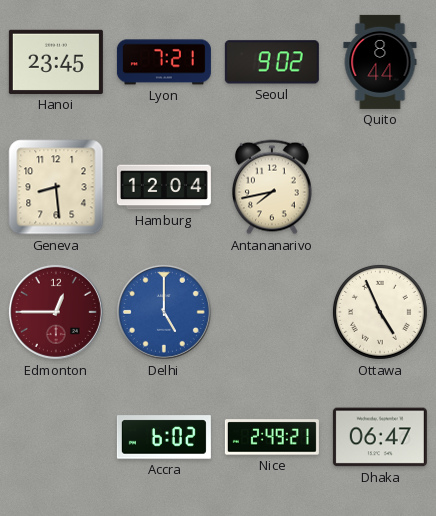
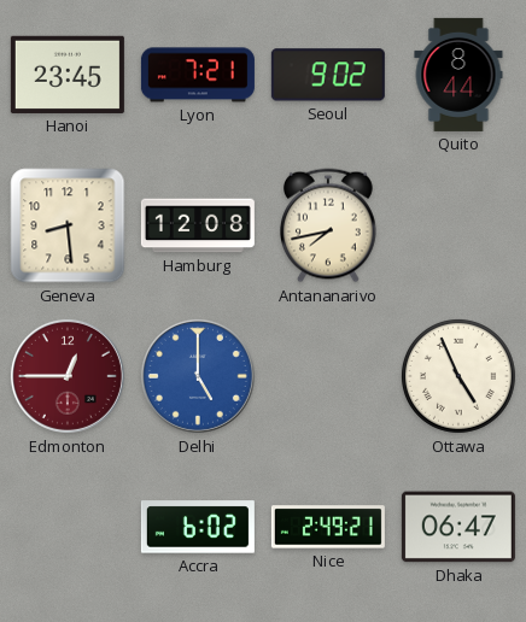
Hamburg: 12:04 -> 12:08 (198, 225)
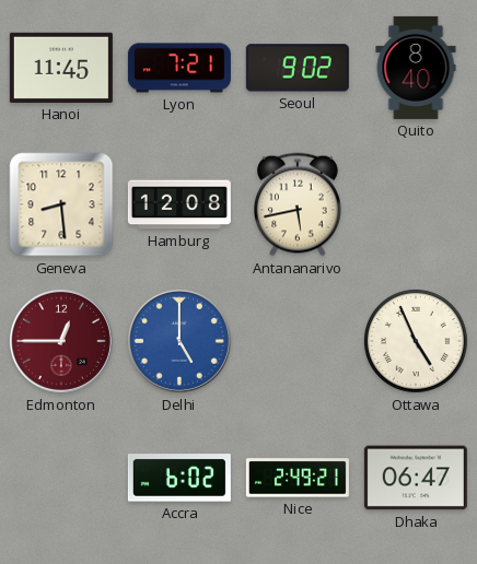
Hanoi: 23:45 -> 11:45 (61, 68)
Quito: 8:44 -> 8:40 (416, 68)
Antananarivo: 7:43 -> 5:43 (299, 204)
